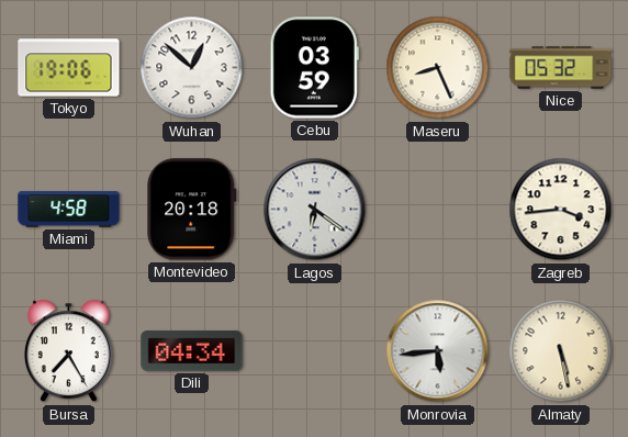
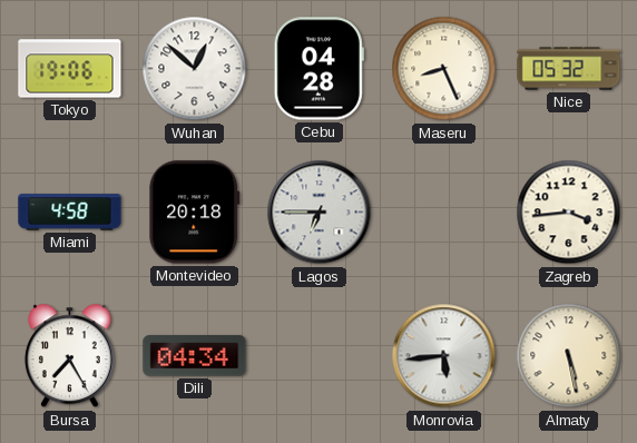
Cebu: 03:59 -> 04:28 (318, 69)
Lagos: 6:21 -> 6:45 (320, 213)
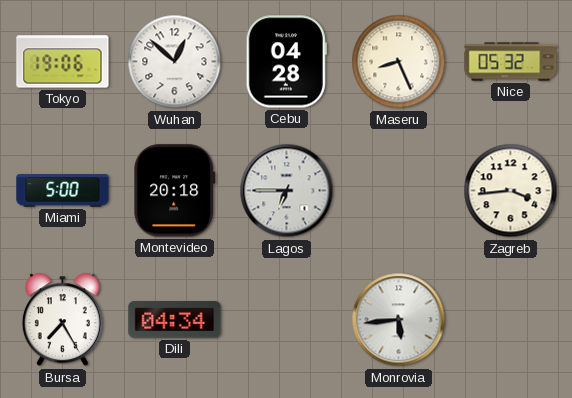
Miami: 4:58 -> 5:00 (63, 191)
Almaty: 5:28 -> none (569, 356)
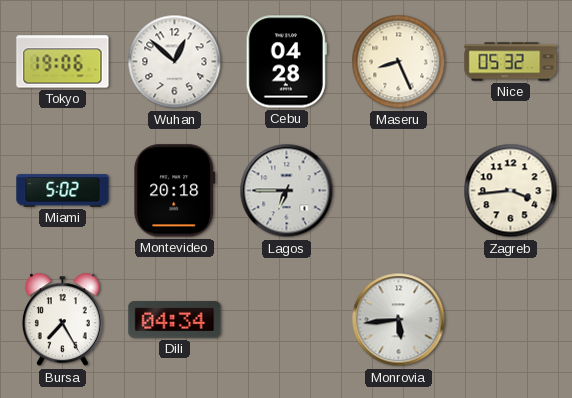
Miami: 5:00 -> 5:02 (63, 191)
